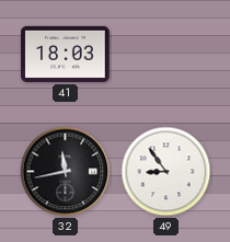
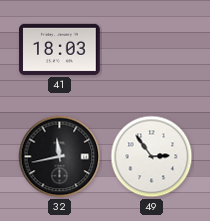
49: 8:54 -> 2:54 (152, 157)
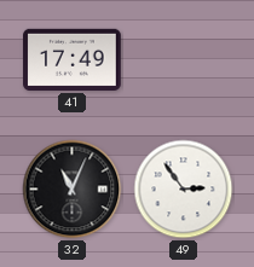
41: 18:03 -> 17:49 (73, 59)
32: 11:43 -> 11:04 (73, 190)
